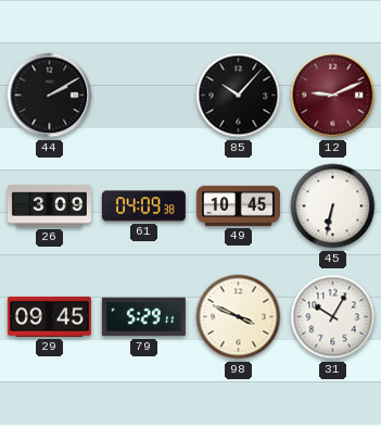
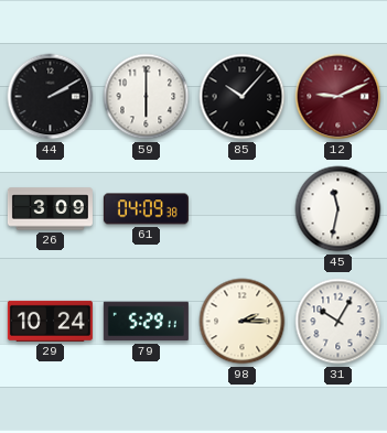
59: none -> 6:00 (147, 97)
49: 10:45 -> none (238, 205)
45: 6:32 -> 11:32 (338, 209)
29: 09:45 -> 10:24 (50, 321)
98: 3:49 -> 2:15 (243, 322)
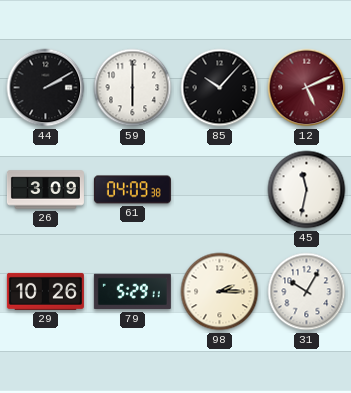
12: 9:11 -> 5:11 (307, 88)
29: 10:24 -> 10:26 (45, 291)
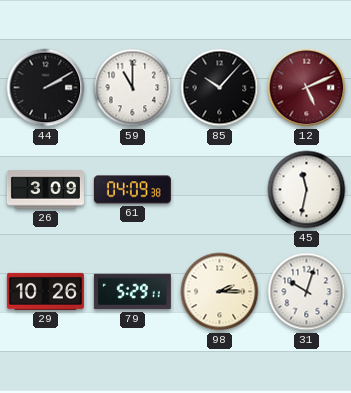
59: 6:00 -> 11:00 (133, 88)
31: 10:05 -> 10:03 (307, 292)
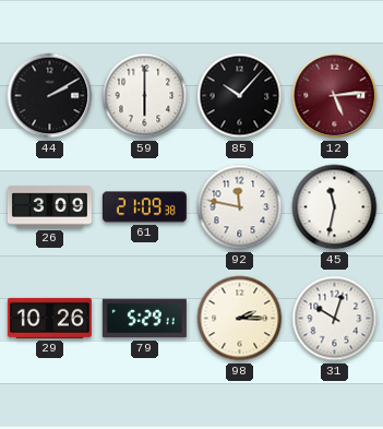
59: 11:00 -> 6:00 (145, 96)
12: 5:11 -> 5:14 (335, 96)
61: 04:09 -> 21:09 (144, 207)
92: none -> 11:47 (240, 207)
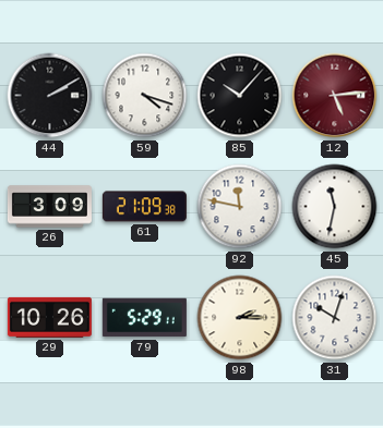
59: 6:00 -> 4:18 (145, 96)
